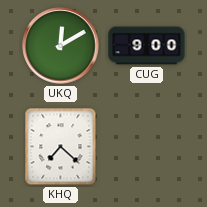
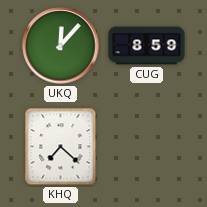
UKQ: 12:10 -> 12:07 (61, 46)
CUG: 9:00 -> 8:59 (147, 46)
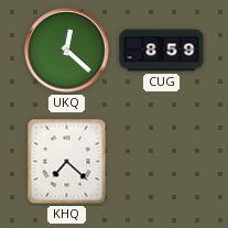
UKQ: 12:07 -> 12:22 (67, 51)
